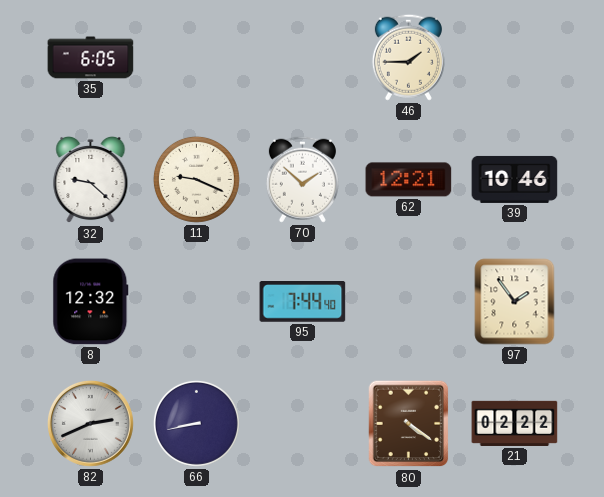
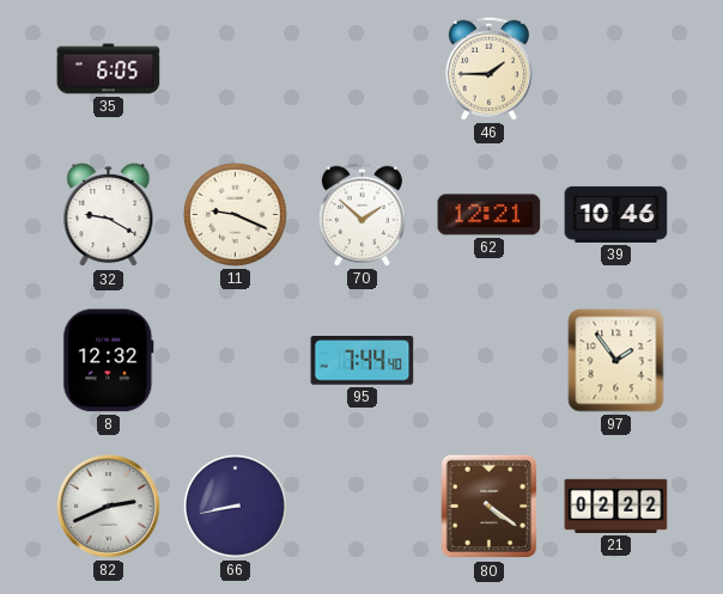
32: 9:22 -> 9:20 (109, 215)
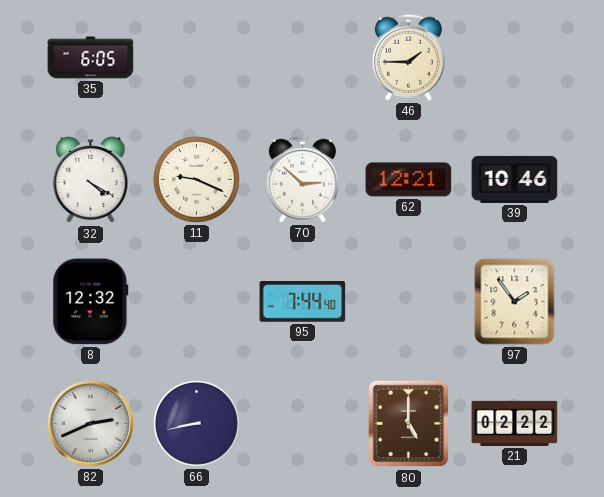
32: 9:20 -> 4:20 (91, 180)
70: 1:52 -> 2:52 (302, 179)
80: 4:21 -> 5:00 (409, 424)
